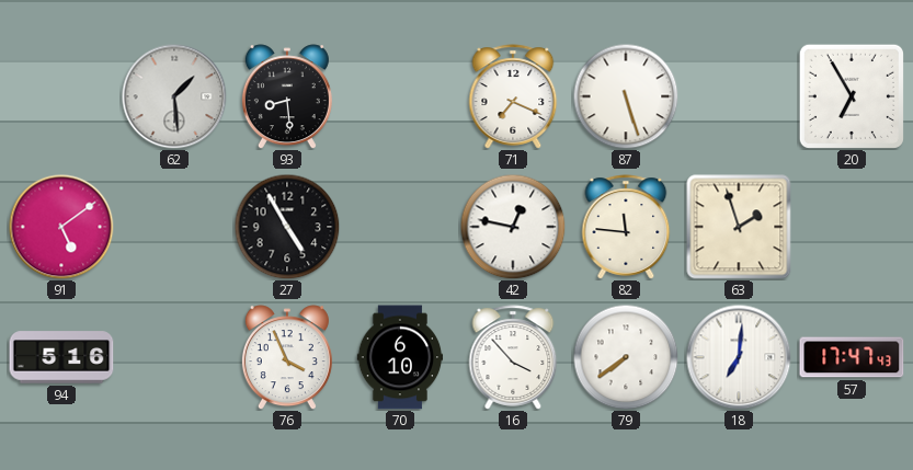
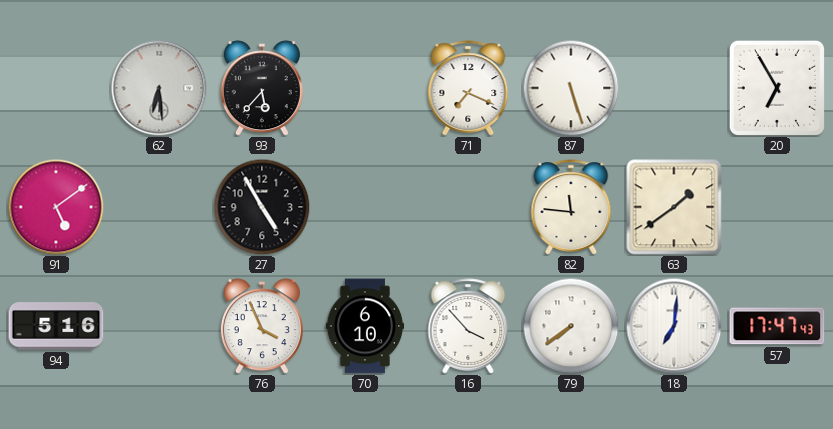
62: 1:29 -> 6:29 (159, 88)
93: 8:29 -> 5:37 (262, 88)
42: 12:47 -> none (513, 227)
63: 1:57 -> 1:39 (674, 207)
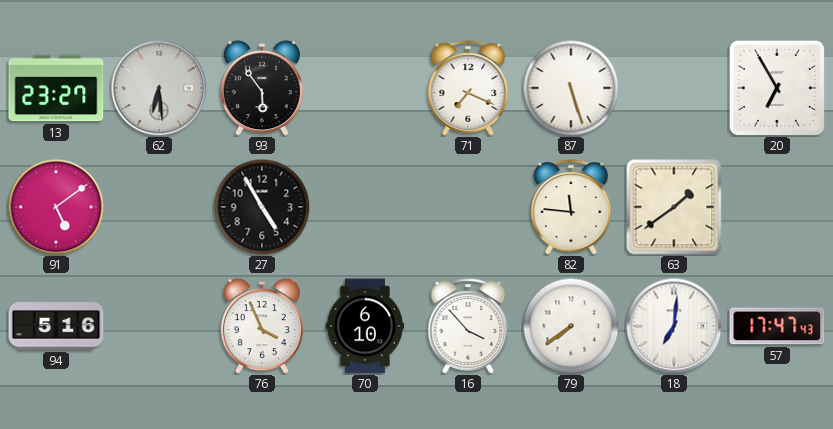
13: none -> 23:27 (56, 88)
93: 5:37 -> 5:54 (262, 88)
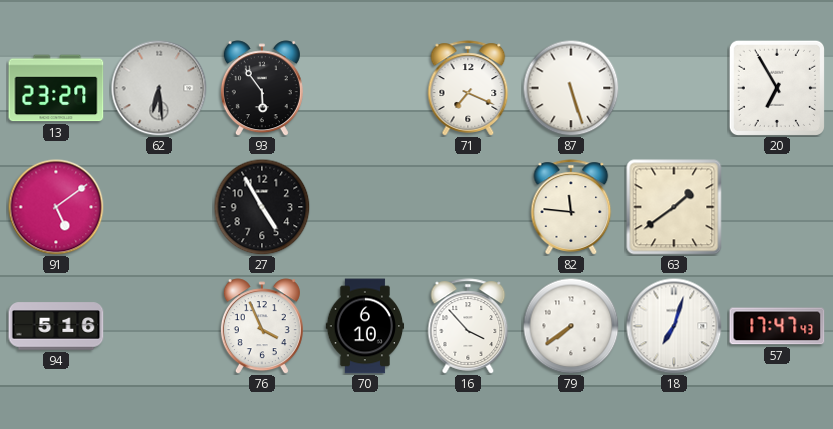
18: 7:01 -> 7:03 (674, 326)
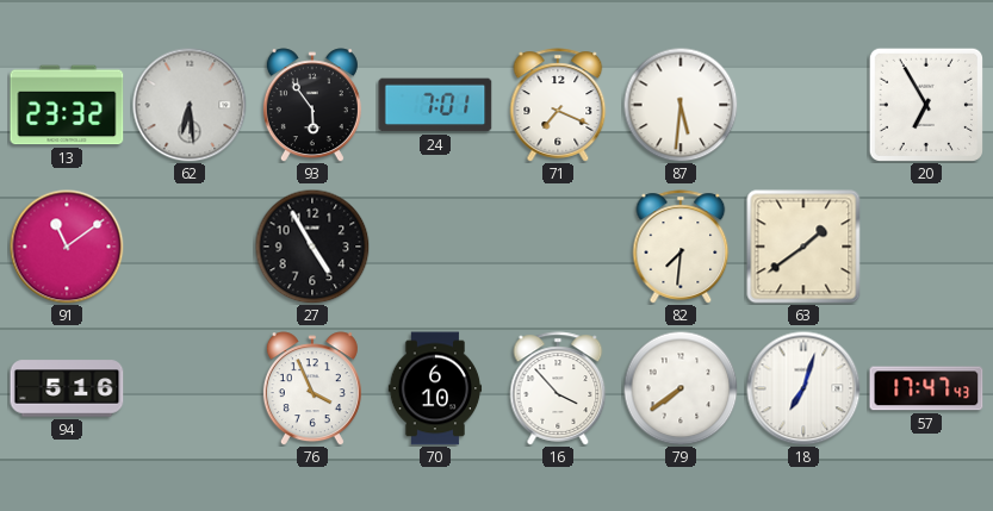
13: 23:27 -> 23:32 (67, 105)
24: none -> 7:01 (435, 105)
87: 5:27 -> 5:31 (681, 105)
91: 5:09 -> 11:09 (67, 247)
82: 11:46 -> 7:31 (681, 247)
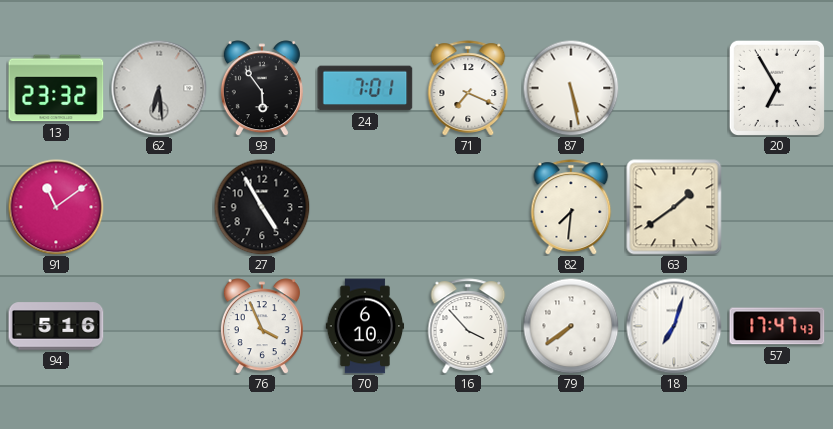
87: 5:31 -> 5:28 (571, 88)
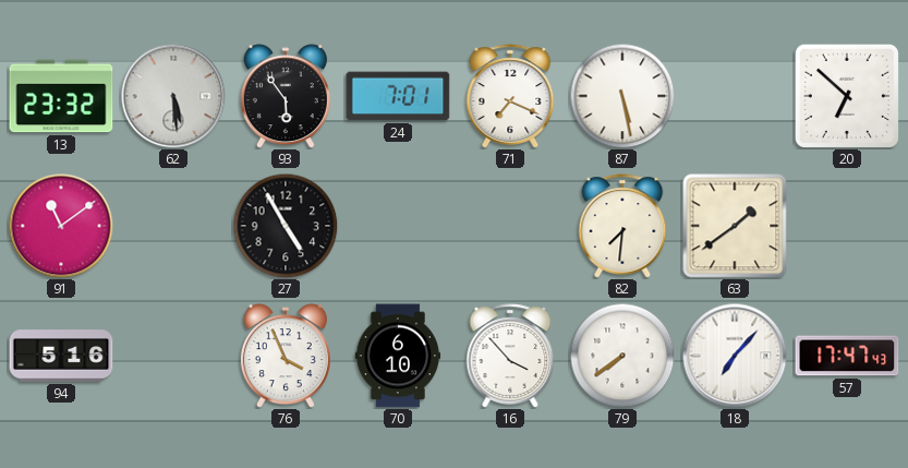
62: 6:29 -> 5:29 (173, 96)
20: 6:55 -> 6:52 (847, 96)
18: 7:03 -> 7:07 (735, 356)
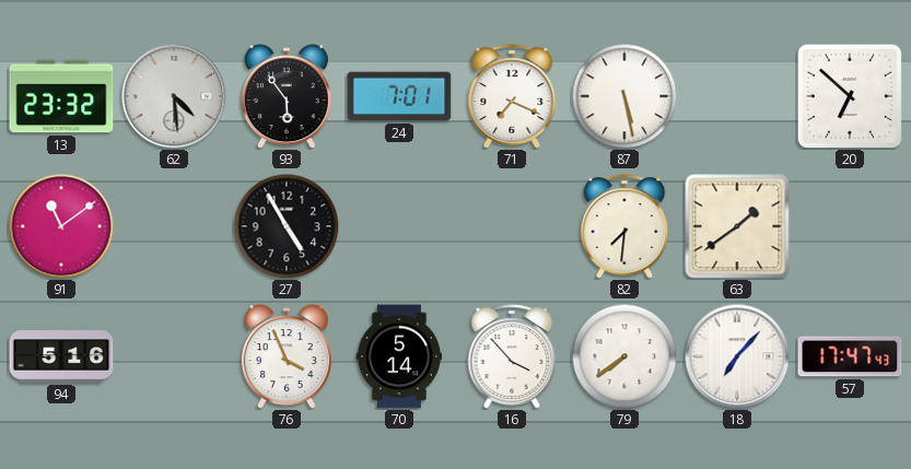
62: 5:29 -> 4:29 (174, 96)
70: 6:10 -> 5:14 (399, 356)
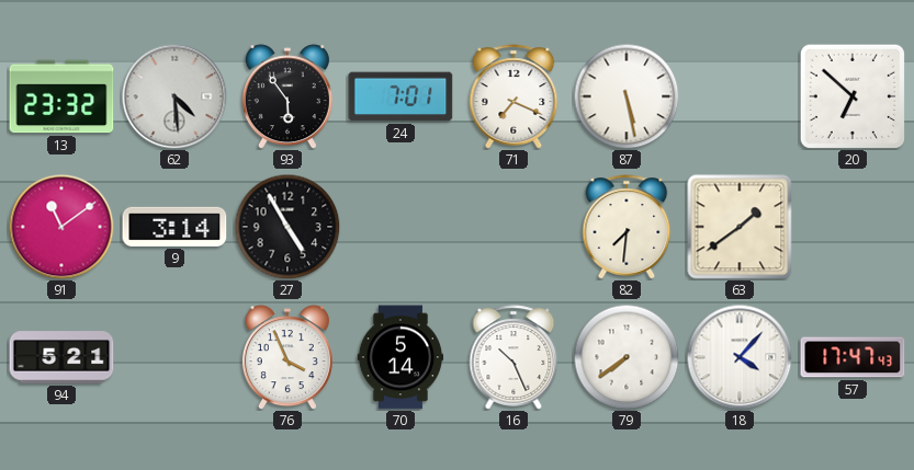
9: none -> 3:14 (174, 227)
94: 5:16 -> 5:21 (61, 357)
16: 3:53 -> 10:26 (514, 357)
18: 7:07 -> 4:07 (740, 357)
